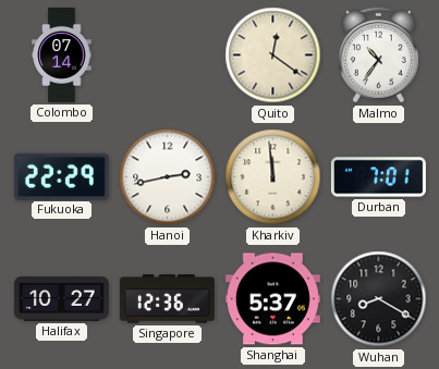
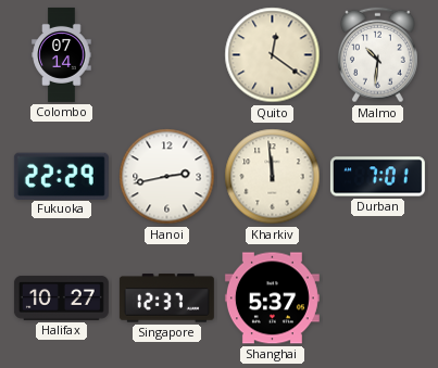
Malmo: 10:36 -> 10:31 (378, 55)
Singapore: 12:36 -> 12:37 (166, 299)
Wuhan: 8:20 -> none (379, 299)
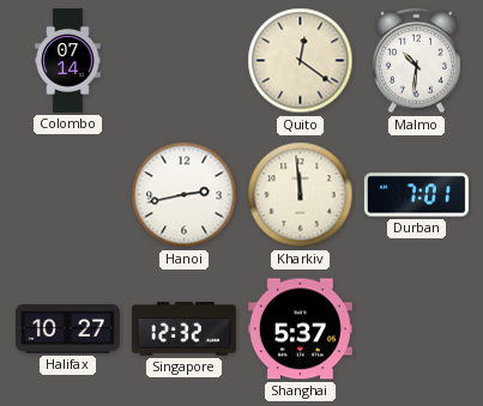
Fukuoka: 22:29 -> none (61, 176)
Singapore: 12:37 -> 12:32 (183, 329)
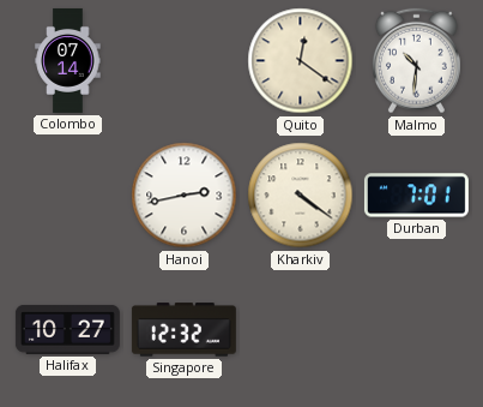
Kharkiv: 11:59 -> 4:21 (301, 196)
Shanghai: 5:37 -> none (300, 329)
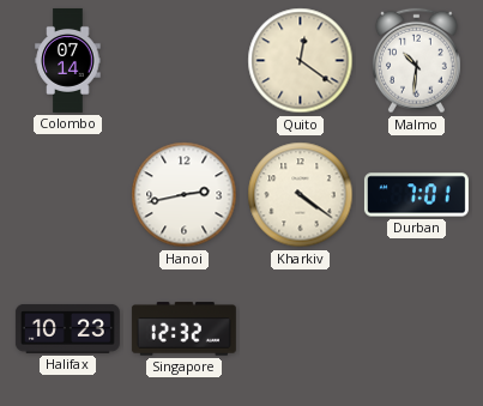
Halifax: 10:27 -> 10:23 (67, 328)
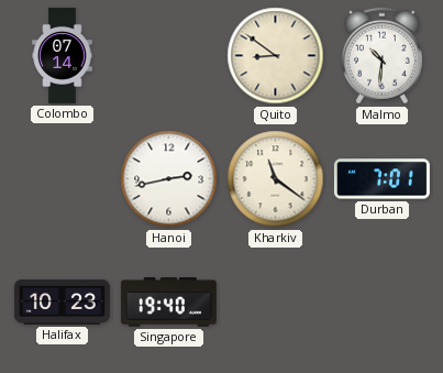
Quito: 12:21 -> 8:51 (276, 56)
Kharkiv: 4:21 -> 11:21 (276, 179)
Singapore: 12:32 -> 19:40 (168, 303)
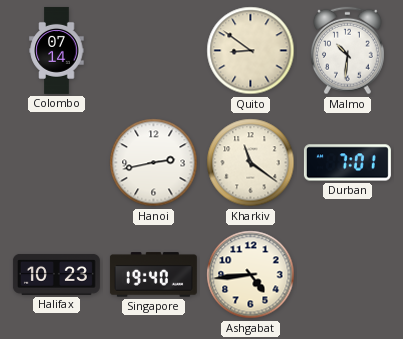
Ashgabat: none -> 4:44 (251, 275)
